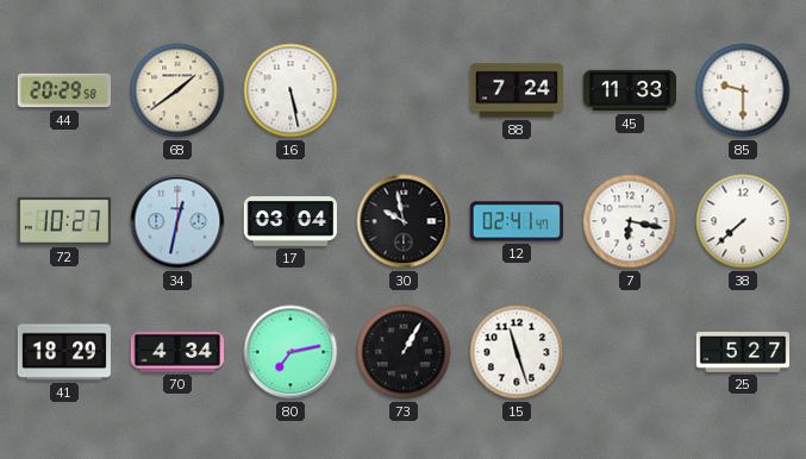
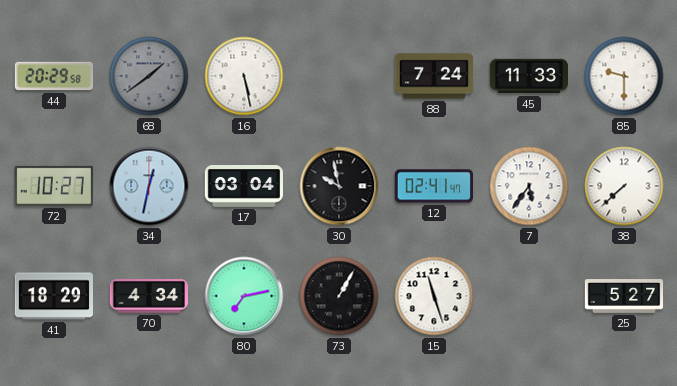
68 dial: cream -> grey (149, 76)
7: 6:17 -> 5:36 (529, 186)
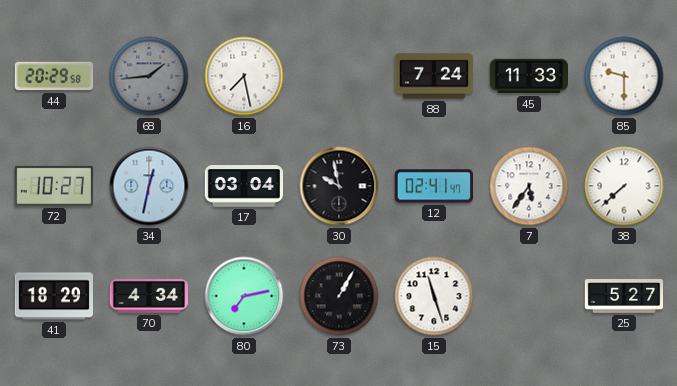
68: 1:39 -> 1:44 (149, 76)
16: 5:28 -> 7:28 (244, 76)
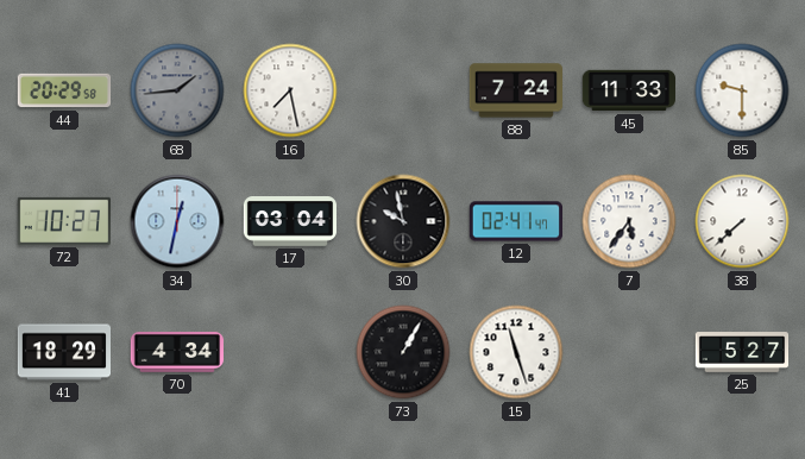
80: 7:13 -> none (244, 296)
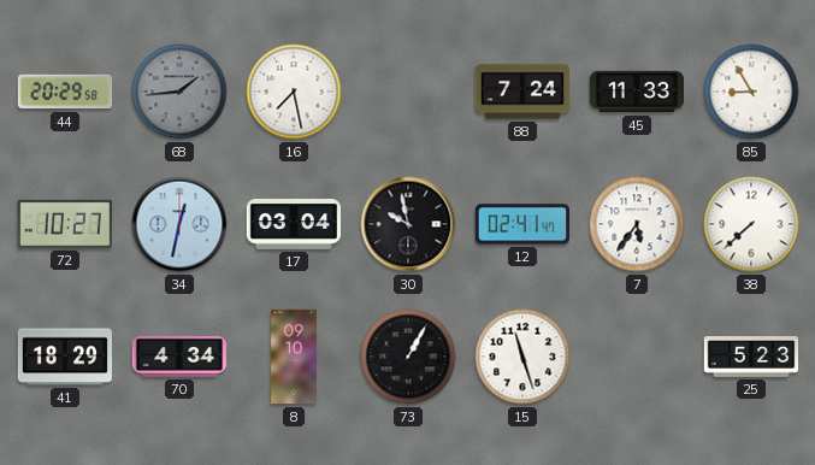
85: 9:30 -> 8:55 (751, 92)
8: none -> 09:10 (294, 357)
25: 5:27 -> 5:23 (751, 357)
